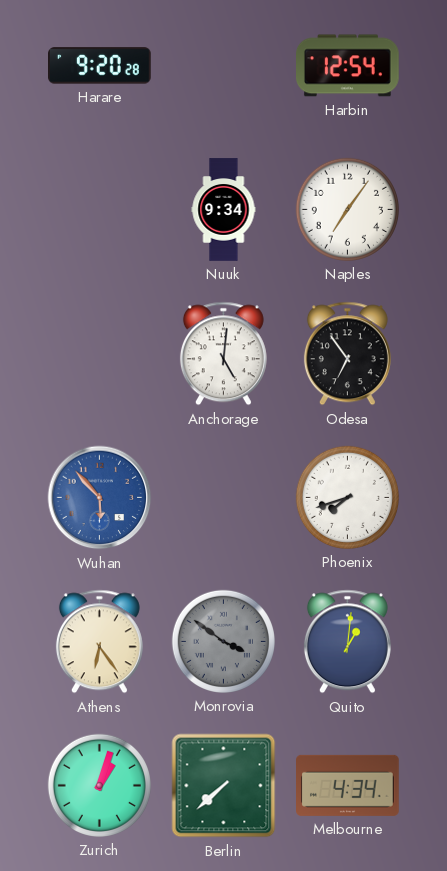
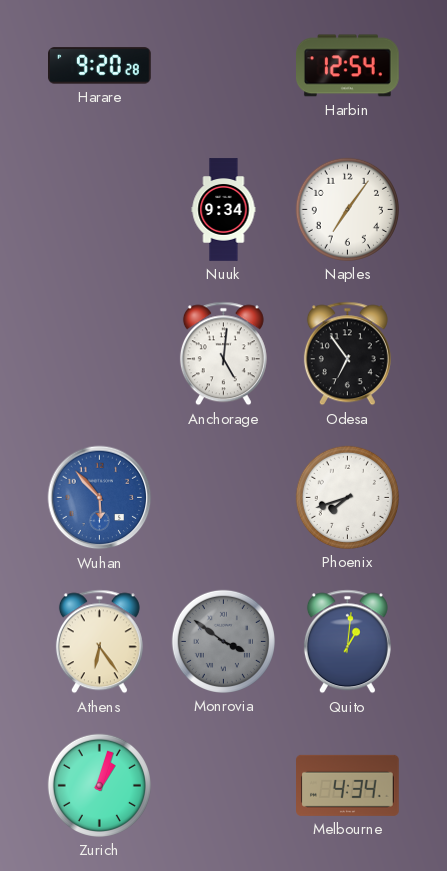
Berlin: 7:38 -> none (224, 786)
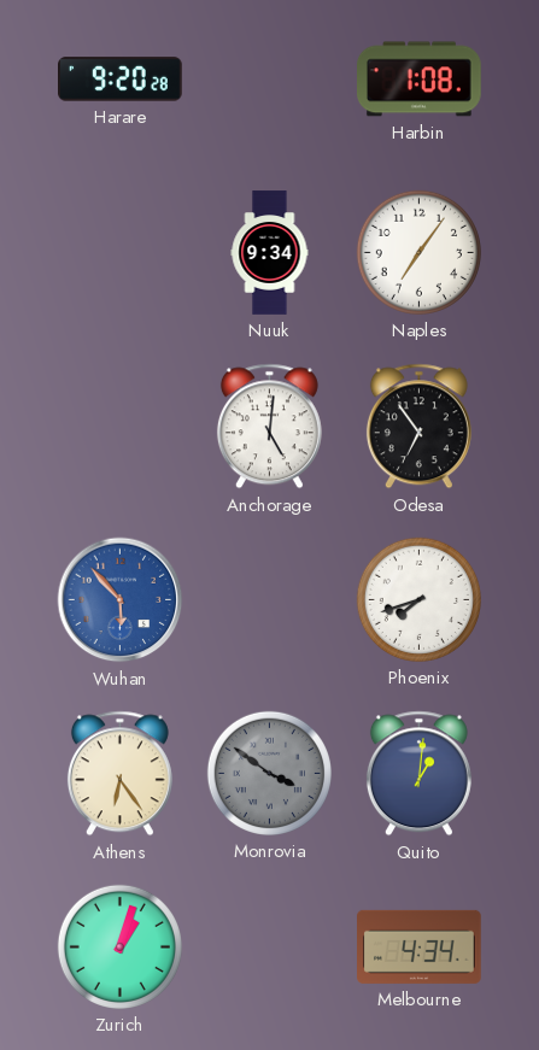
Harbin: 12:54 -> 1:08 (420, 80)
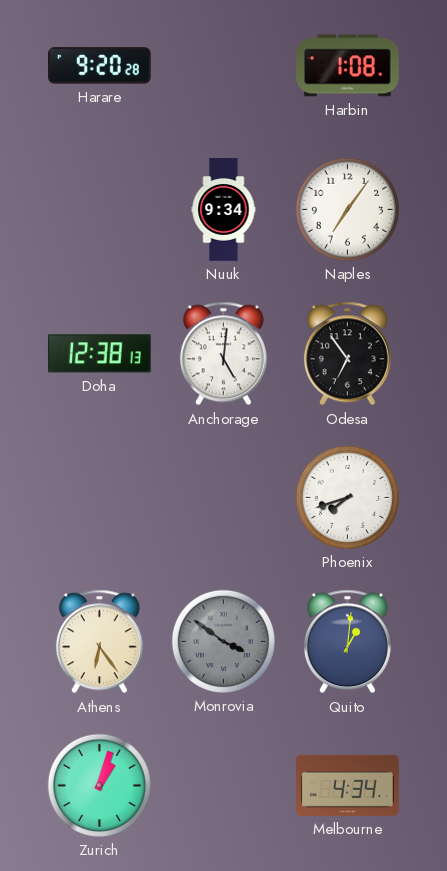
Doha: none -> 12:38 (99, 354)
Wuhan: 5:53 -> none (121, 600)
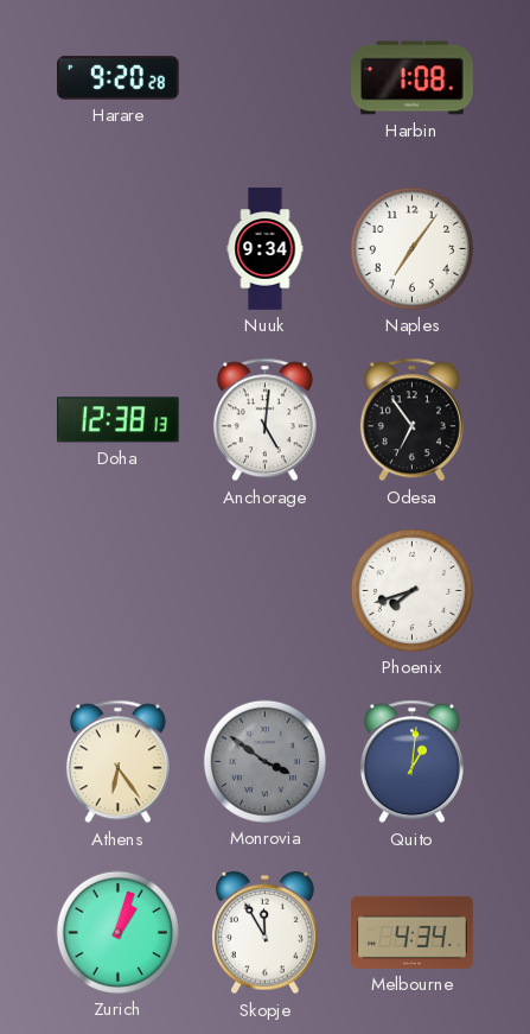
Skopje: none -> 11:55 (266, 933)
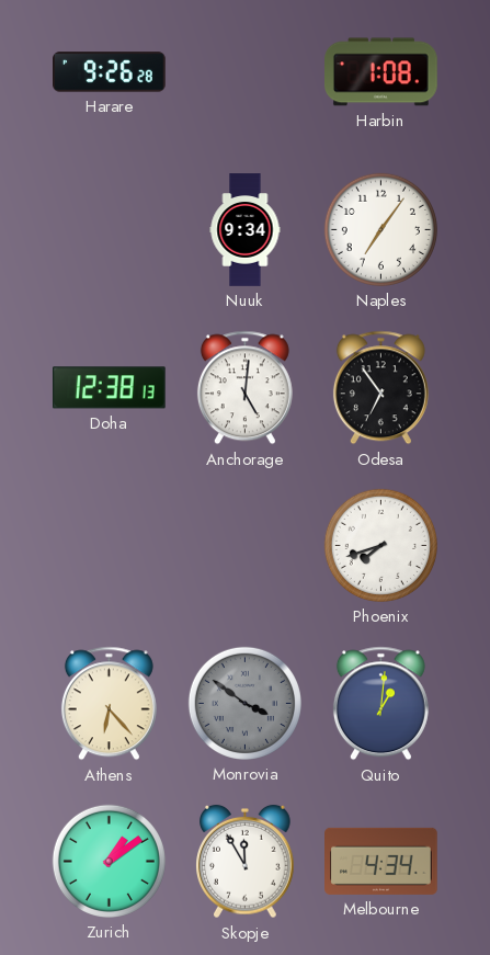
Harare: 9:20 -> 9:26 (110, 72)
Athens: 6:24 -> 6:23 (109, 704)
Zurich: 1:03 -> 1:09 (109, 861)
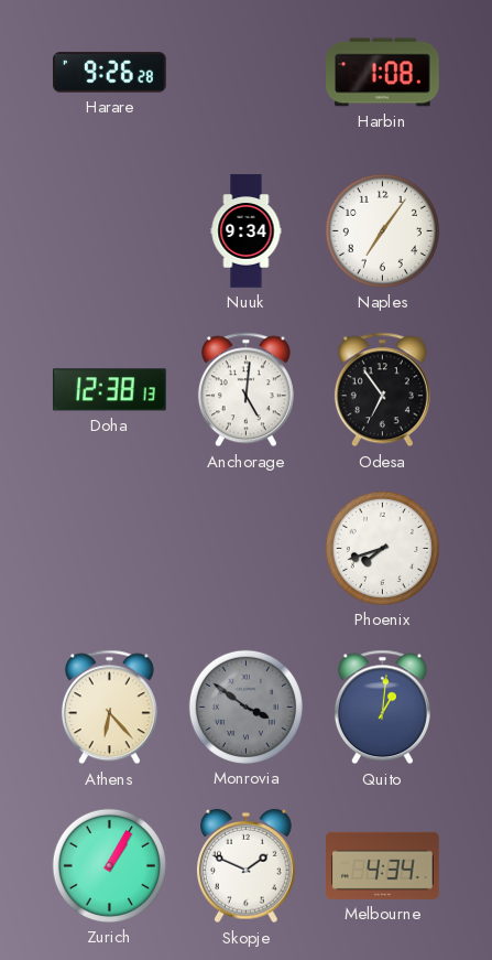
Zurich: 1:09 -> 1:05 (109, 865)
Skopje: 11:55 -> 1:49 (247, 866)
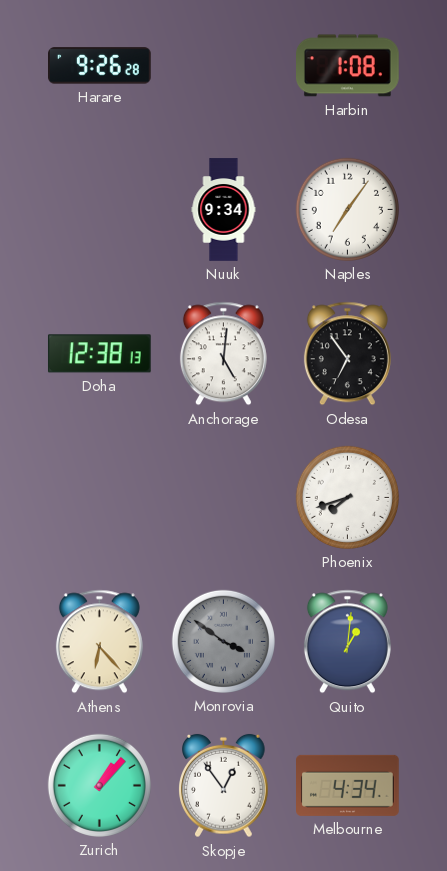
Zurich: 1:05 -> 1:07 (99, 785)
Skopje: 1:49 -> 12:54 (224, 786)
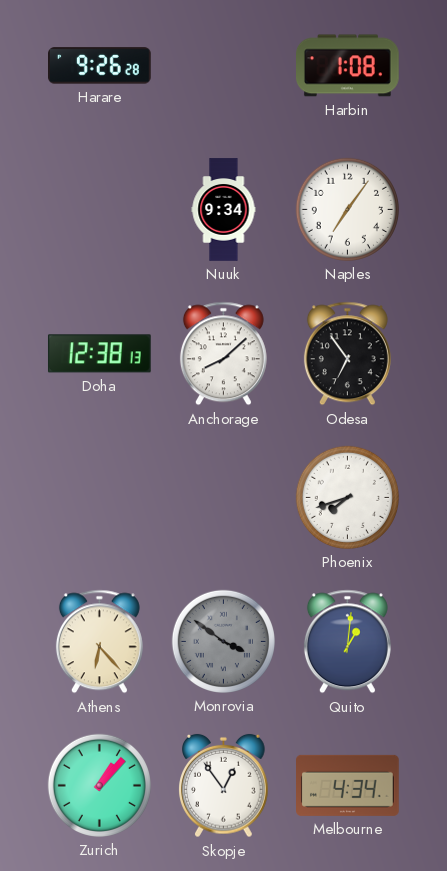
Anchorage: 5:01 -> 8:08 (223, 354)
